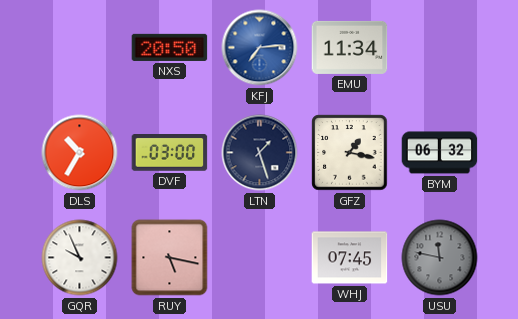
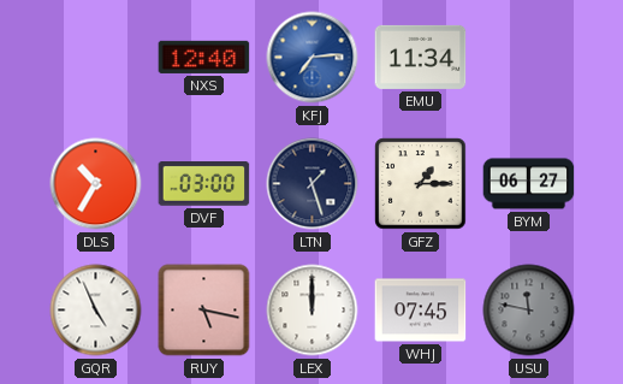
NXS: 20:50 -> 12:40 (204, 57)
GFZ: 1:17 -> 1:15 (421, 184)
BYM: 06:32 -> 06:27 (529, 184)
GQR: 9:56 -> 4:56 (96, 311)
LEX: none -> 12:00 (313, 311)
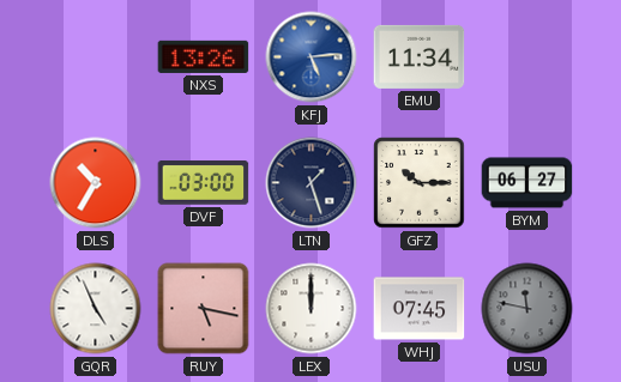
NXS: 12:40 -> 13:26 (204, 56)
KFJ: 7:14 -> 5:14 (312, 57)
GFZ: 1:15 -> 10:15 (420, 183)
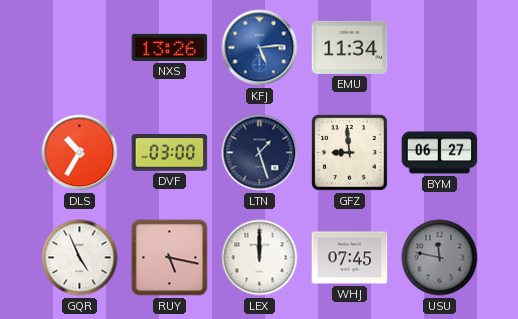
GFZ: 10:15 -> 8:59 (350, 153)
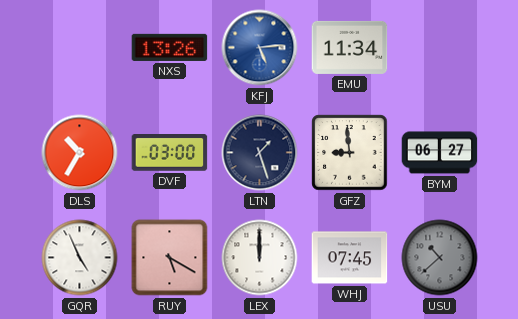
RUY: 5:17 -> 5:20 (170, 258)
USU: 11:47 -> 10:38 (440, 258)
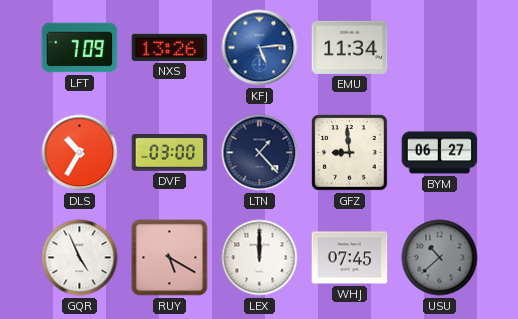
LFT: none -> 7:09 (80, 48)
LTN: 1:27 -> 1:23 (260, 153)
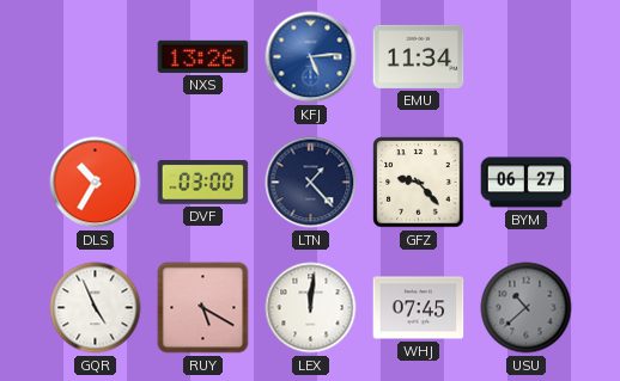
LFT: 7:09 -> none (80, 48)
GFZ: 8:59 -> 9:23 (419, 183)
LEX: 12:00 -> 12:01 (311, 308)
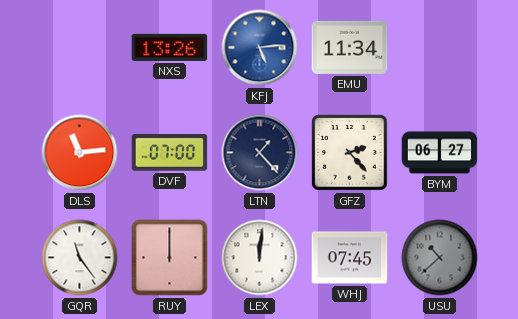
DLS: 10:35 -> 11:14 (80, 153)
DVF: 03:00 -> 07:00 (170, 153)
GFZ: 9:23 -> 2:23 (350, 153)
GQR: 4:56 -> 11:24 (80, 258)
RUY: 5:20 -> 12:00 (170, 258)
